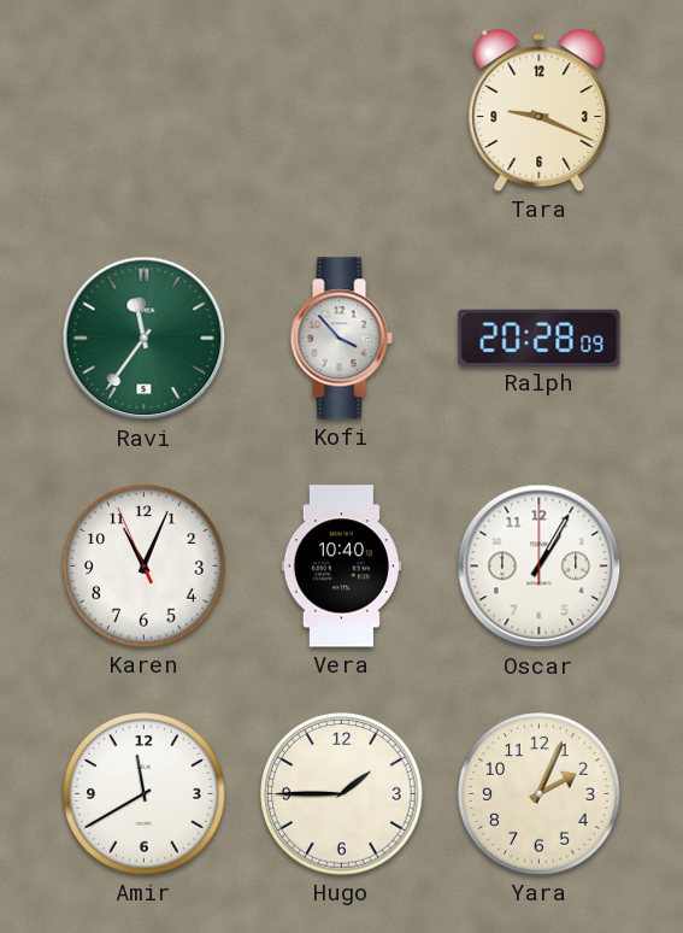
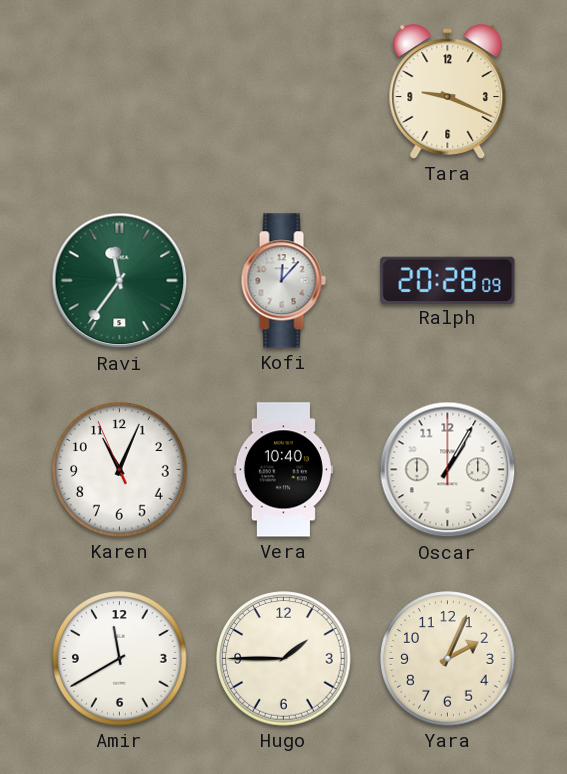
Kofi: 3:53 -> 12:07 (283, 281)
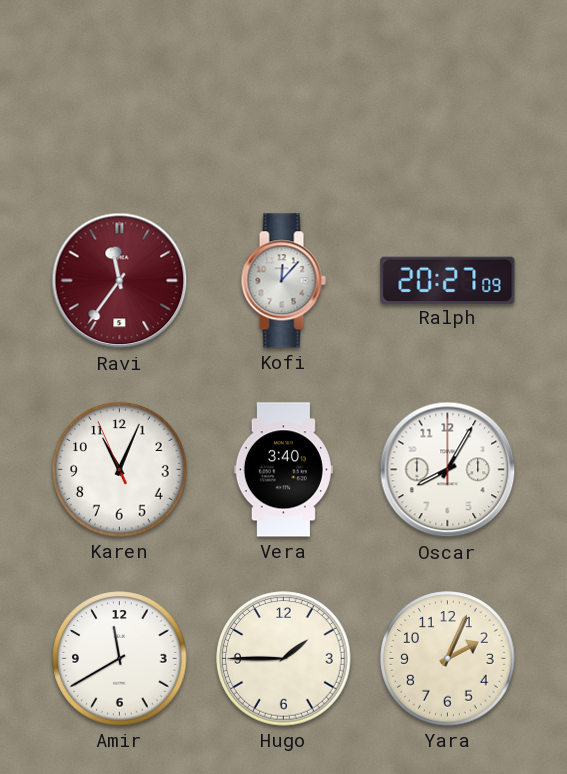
Tara: 9:19 -> none (448, 92)
Ravi dial: green -> burgundy (120, 281)
Ralph: 20:28 -> 20:27 (448, 280)
Vera: 10:40 -> 3:40 (283, 470)
Oscar: 1:05 -> 8:05 (448, 470)
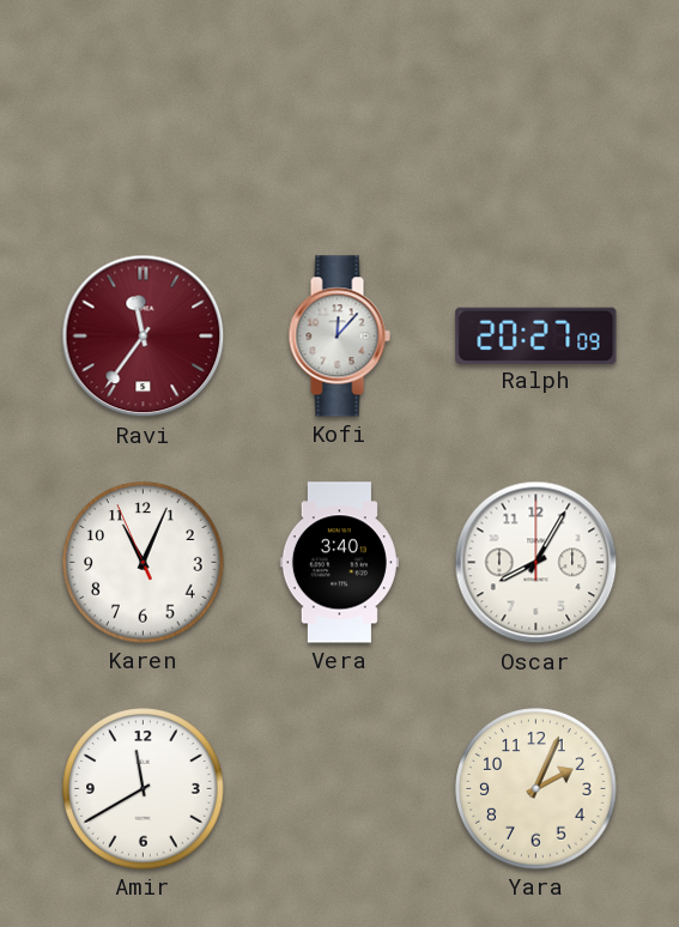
Hugo: 1:45 -> none (284, 659)
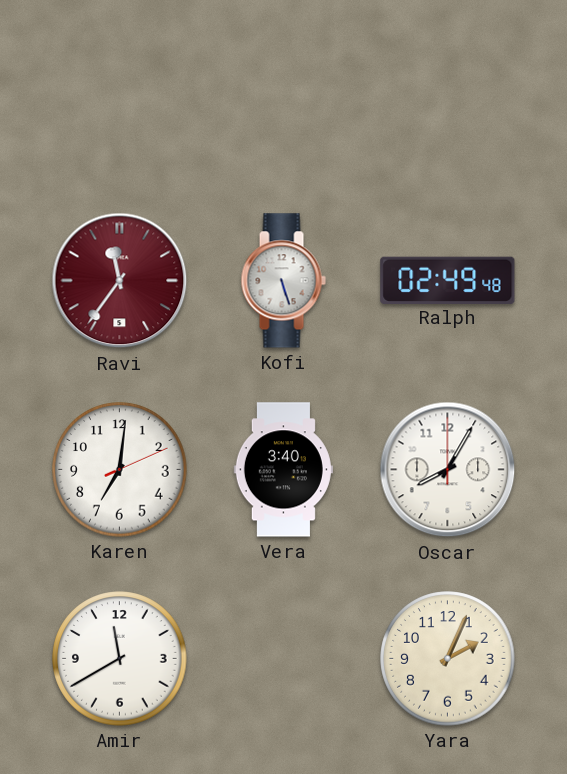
Kofi: 12:07 -> 5:27 (283, 281)
Ralph: 20:27 -> 02:49 (448, 280)
Karen: 11:03 -> 7:01 (120, 470)
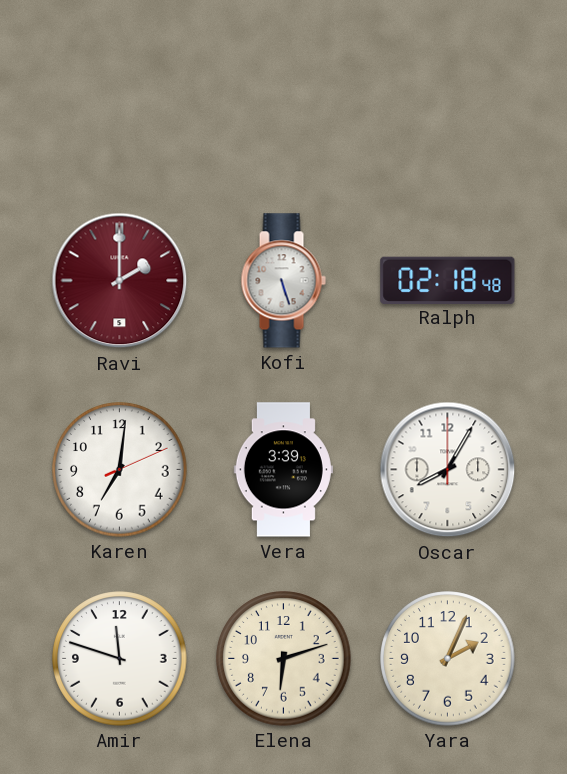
Ravi: 11:36 -> 2:00 (120, 281)
Ralph: 02:49 -> 02:18 (448, 280)
Vera: 3:40 -> 3:39 (283, 470)
Amir: 11:40 -> 11:48 (120, 659)
Elena: none -> 6:12 (284, 659)
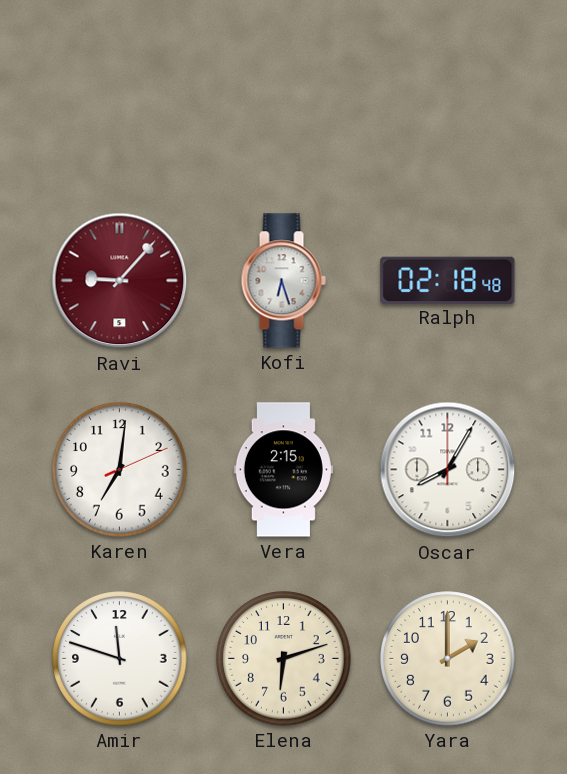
Ravi: 2:00 -> 9:07 (120, 281)
Kofi: 5:27 -> 6:27 (283, 281)
Vera: 3:39 -> 2:15 (283, 470)
Yara: 2:04 -> 2:00 (448, 659)
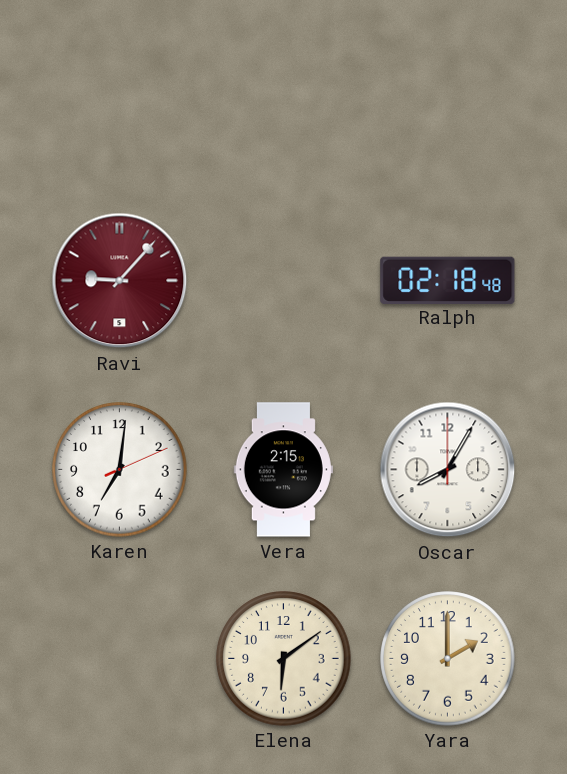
Kofi: 6:27 -> none (283, 281)
Amir: 11:48 -> none (120, 659)
Elena: 6:12 -> 6:09 (284, 659)
